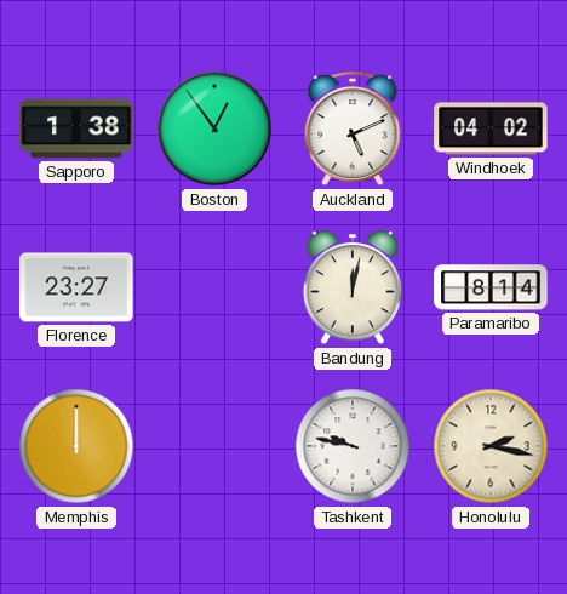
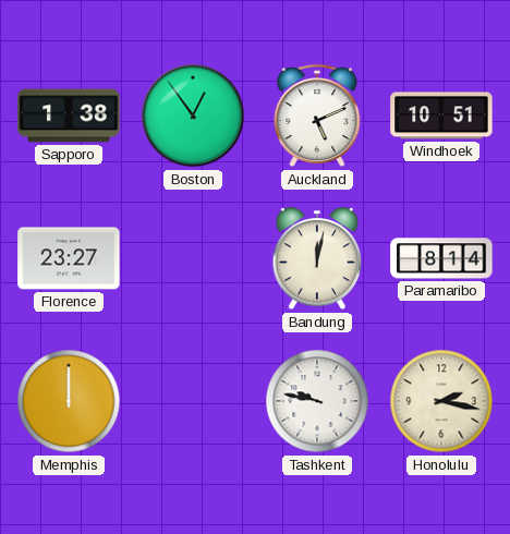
Windhoek: 04:02 -> 10:51 (441, 116)
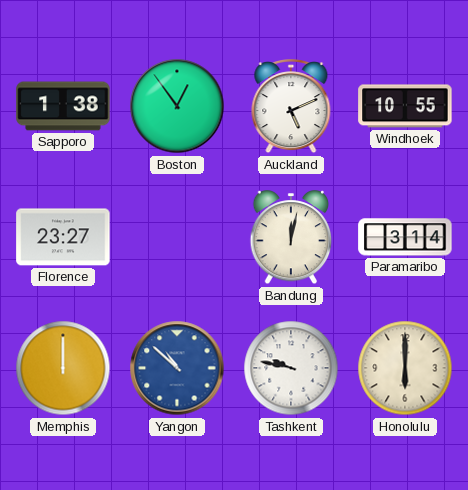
Windhoek: 10:51 -> 10:55 (405, 106)
Paramaribo: 8:14 -> 3:14 (405, 237)
Yangon: none -> 10:52 (177, 368)
Honolulu: 2:17 -> 6:00 (405, 368)
